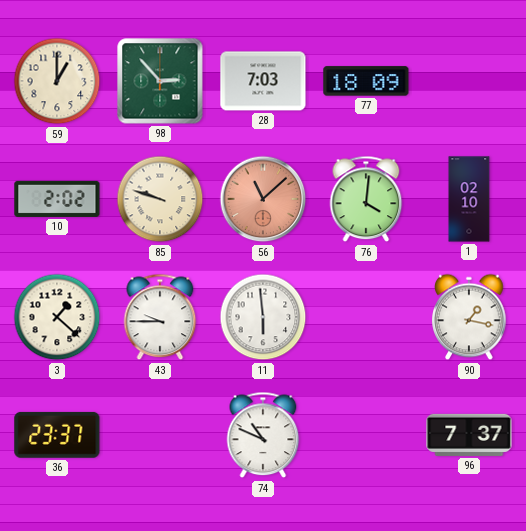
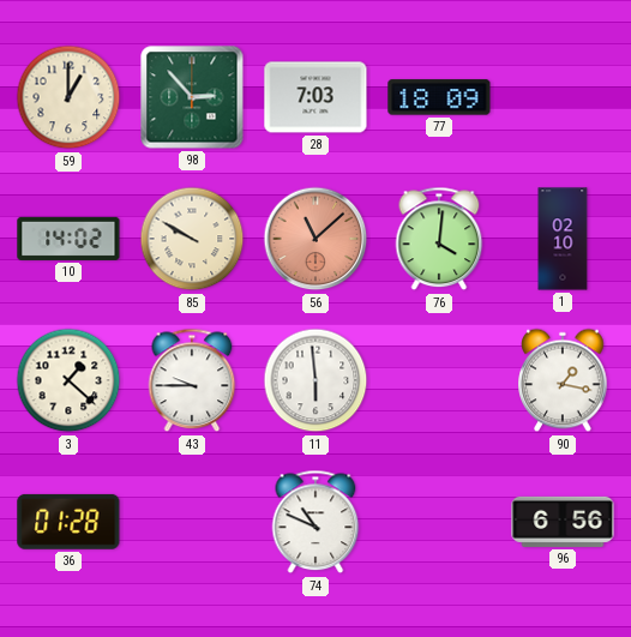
10: 2:02 -> 14:02 (68, 239)
85: 9:48 -> 9:50 (192, 239)
36: 23:37 -> 01:28 (68, 522)
96: 7:37 -> 6:56 (563, 522)
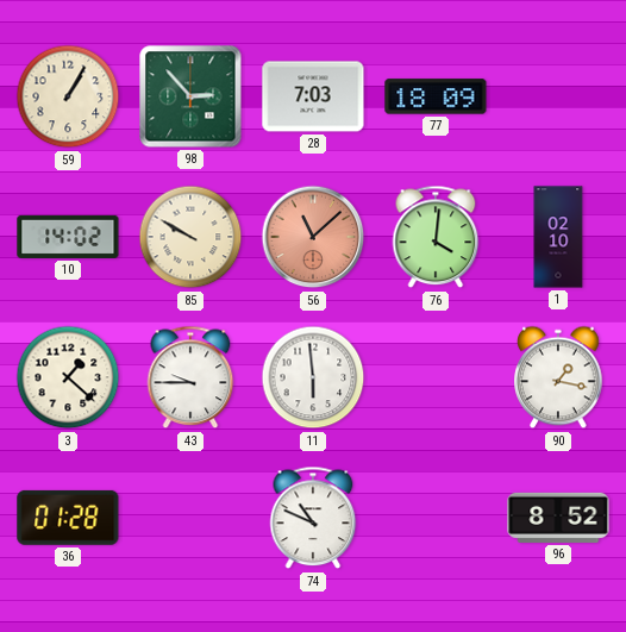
59: 1:00 -> 1:05 (68, 96)
96: 6:56 -> 8:52 (558, 518)
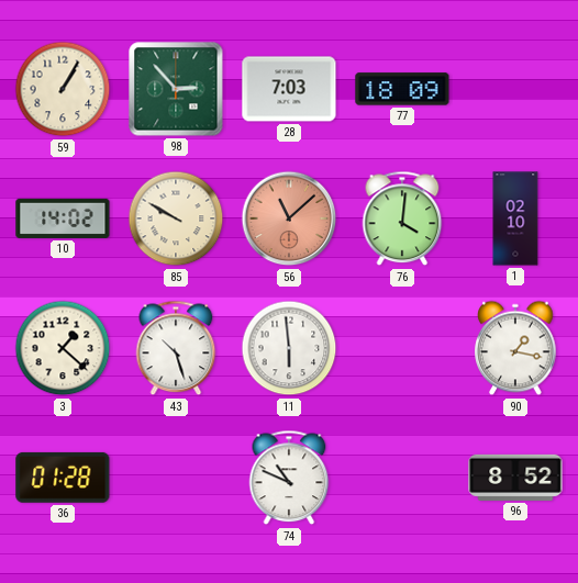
43: 9:45 -> 10:27 (176, 348)
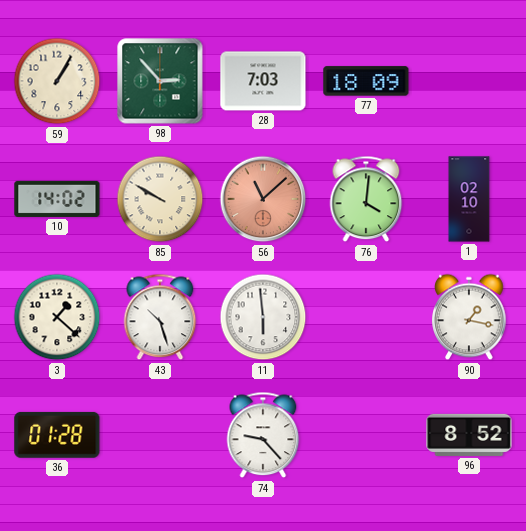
74: 10:49 -> 9:23 (263, 435)
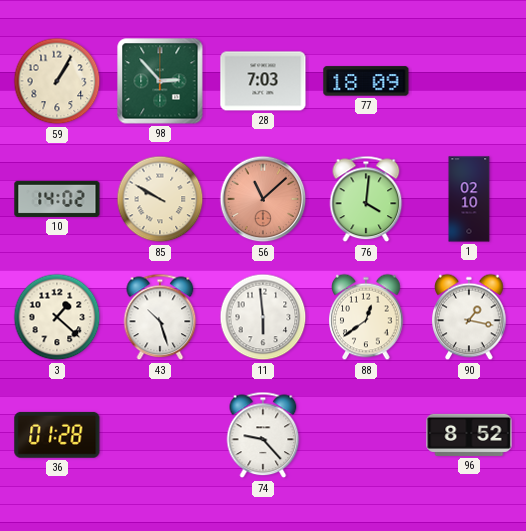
88: none -> 12:39 (366, 317)
